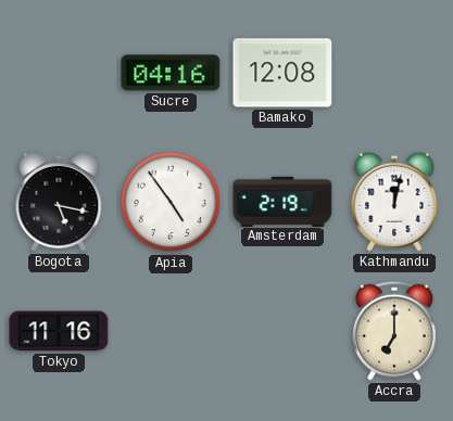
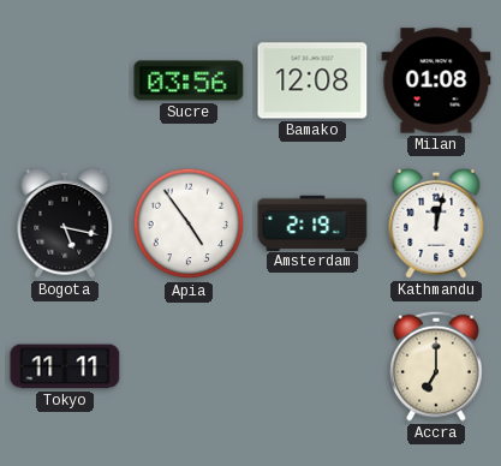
Sucre: 04:16 -> 03:56 (189, 80)
Milan: none -> 01:08 (436, 80)
Tokyo: 11:16 -> 11:11 (65, 366)
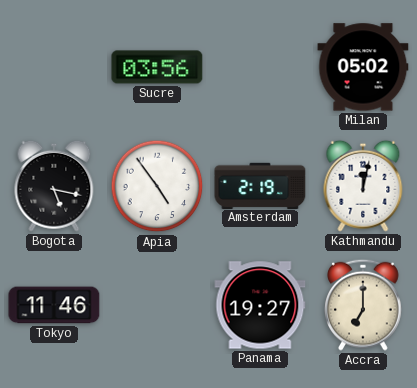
Bamako: 12:08 -> none (312, 80)
Milan: 01:08 -> 05:02 (363, 67)
Tokyo: 11:11 -> 11:46 (54, 305)
Panama: none -> 19:27 (260, 305)
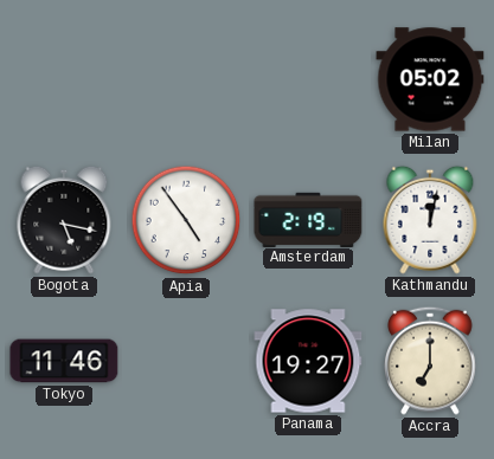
Sucre: 03:56 -> none (157, 67)
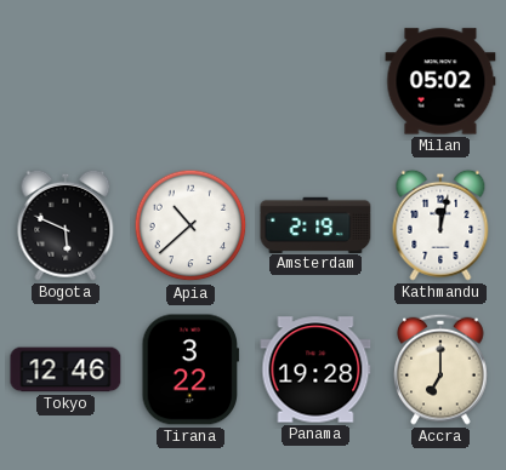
Bogota: 5:17 -> 5:49 (66, 225)
Apia: 4:54 -> 10:38 (191, 225)
Tokyo: 11:46 -> 12:46 (66, 369)
Tirana: none -> 3:22 (191, 369)
Panama: 19:27 -> 19:28 (315, 369)
